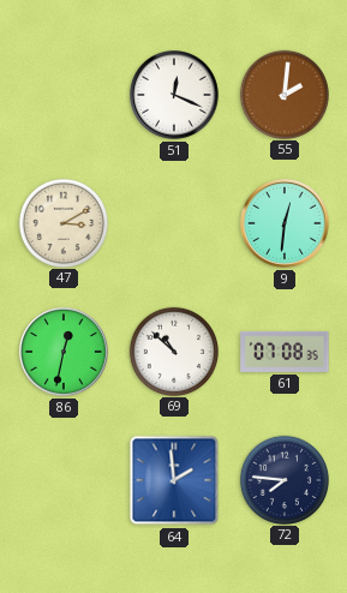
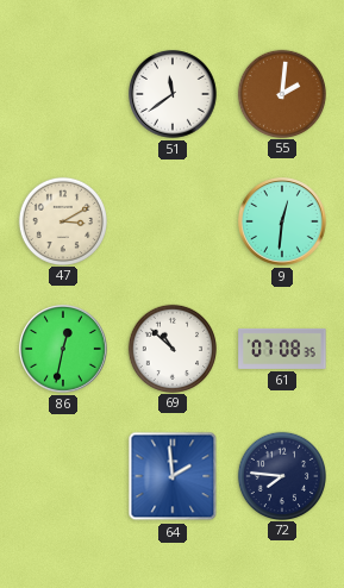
51: 12:19 -> 11:39 (174, 95)
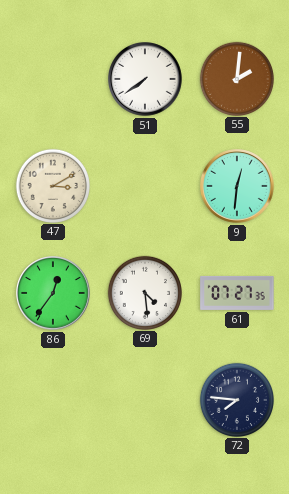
51: 11:39 -> 7:39 (146, 80)
86: 12:32 -> 12:36 (54, 294)
69: 10:52 -> 4:29 (144, 292)
61: 07:08 -> 07:27 (237, 293)
64: 1:59 -> none (173, 476)
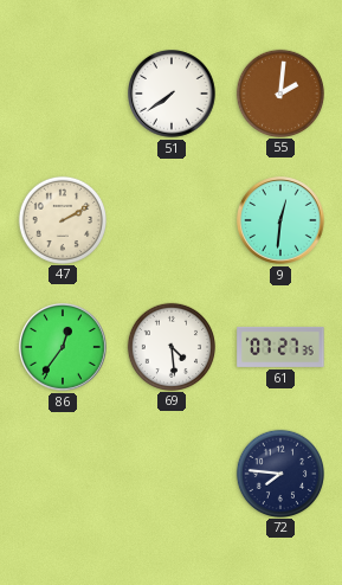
47: 3:10 -> 2:10 (62, 219)
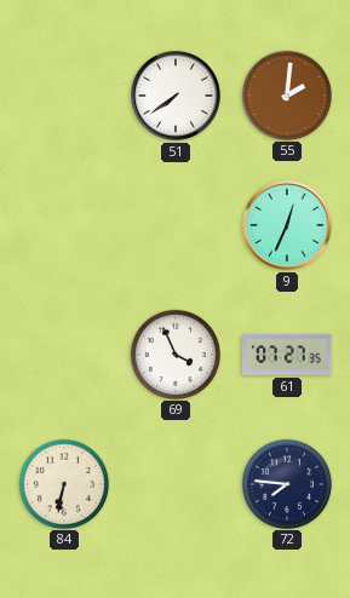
47: 2:10 -> none (62, 219)
9: 12:31 -> 12:34 (288, 226)
86: 12:36 -> none (64, 348)
69: 4:29 -> 3:56 (174, 353)
84: none -> 6:32 (63, 483)
